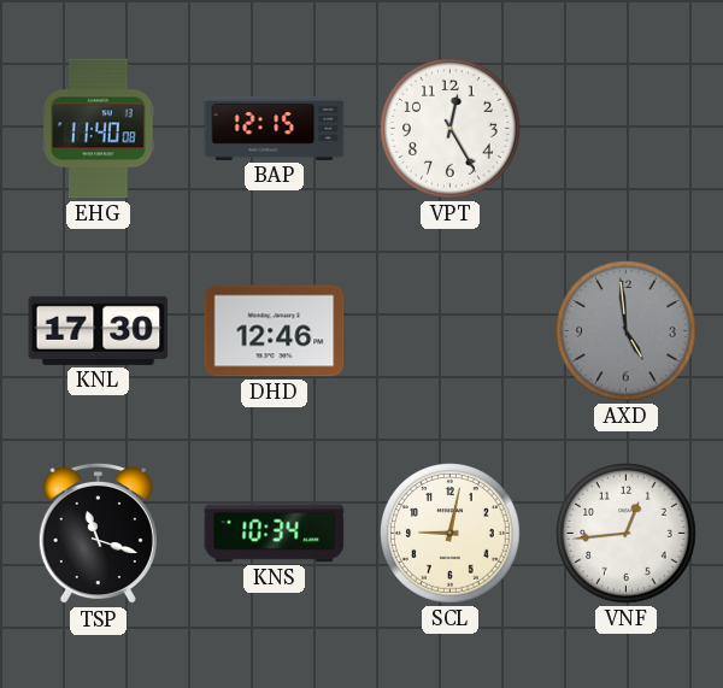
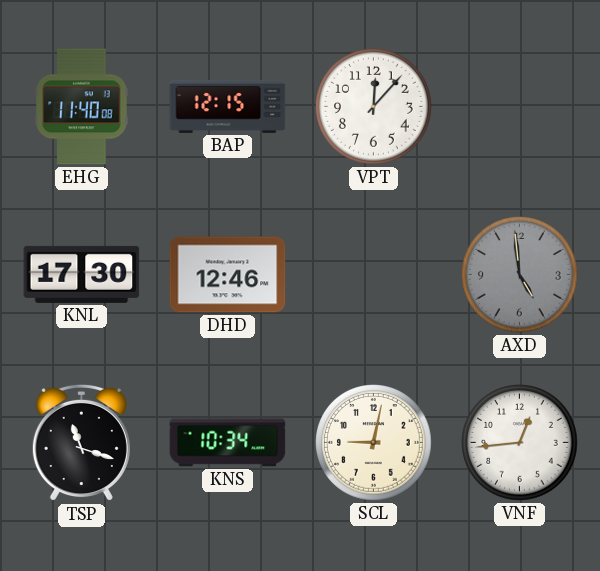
VPT: 12:25 -> 12:07 (374, 107)
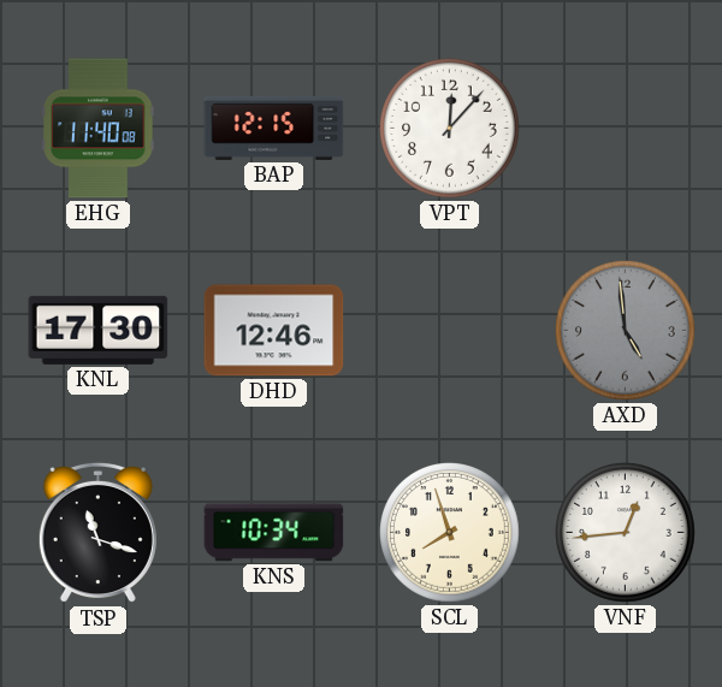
SCL: 9:02 -> 7:57 (450, 533)
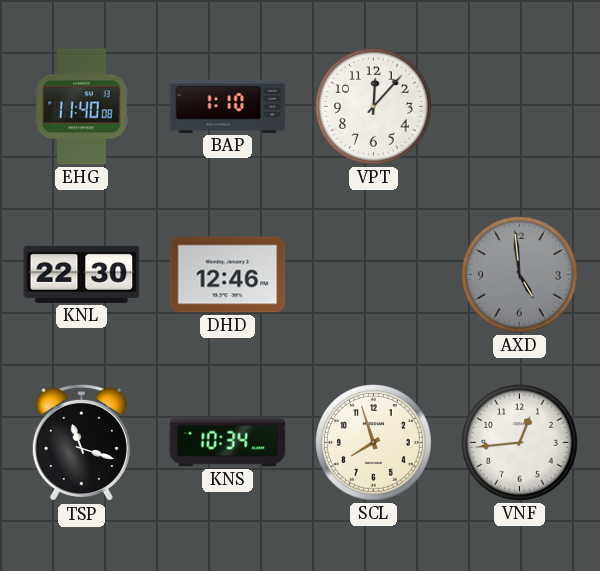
BAP: 12:15 -> 1:10 (228, 106)
KNL: 17:30 -> 22:30 (82, 274)
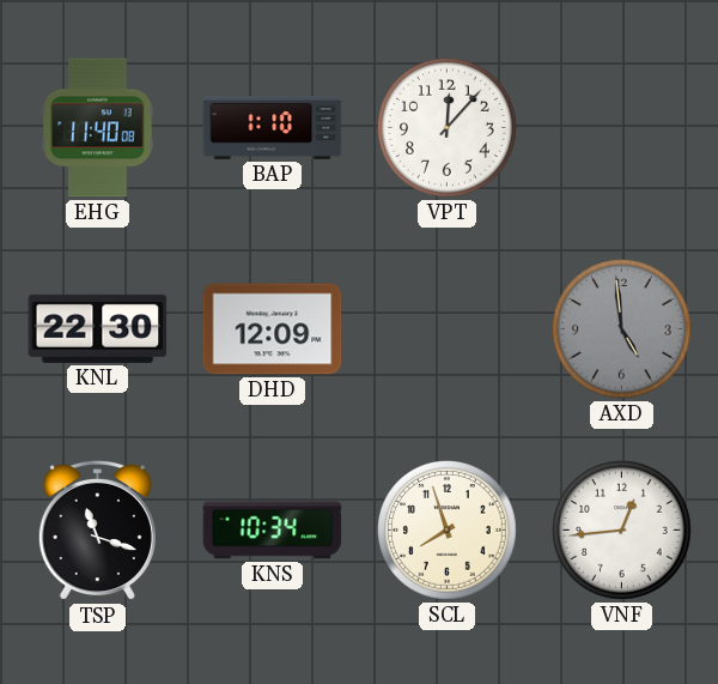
DHD: 12:46 -> 12:09 (273, 329)
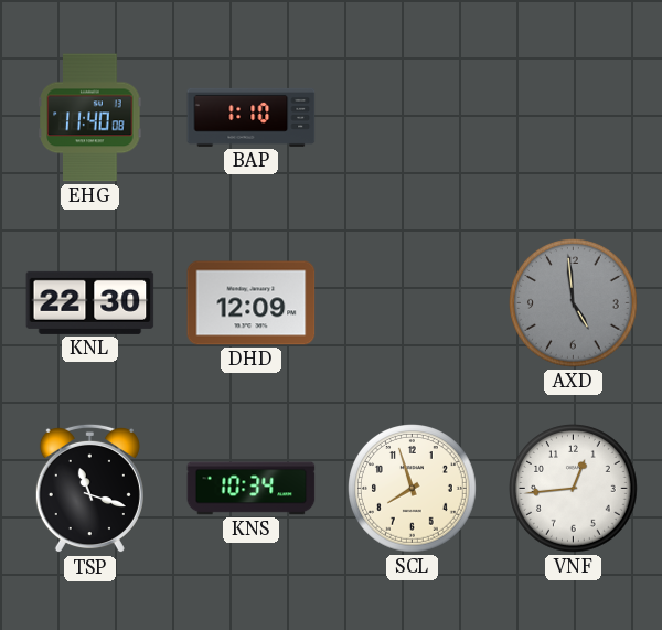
VPT: 12:07 -> none (448, 128)
